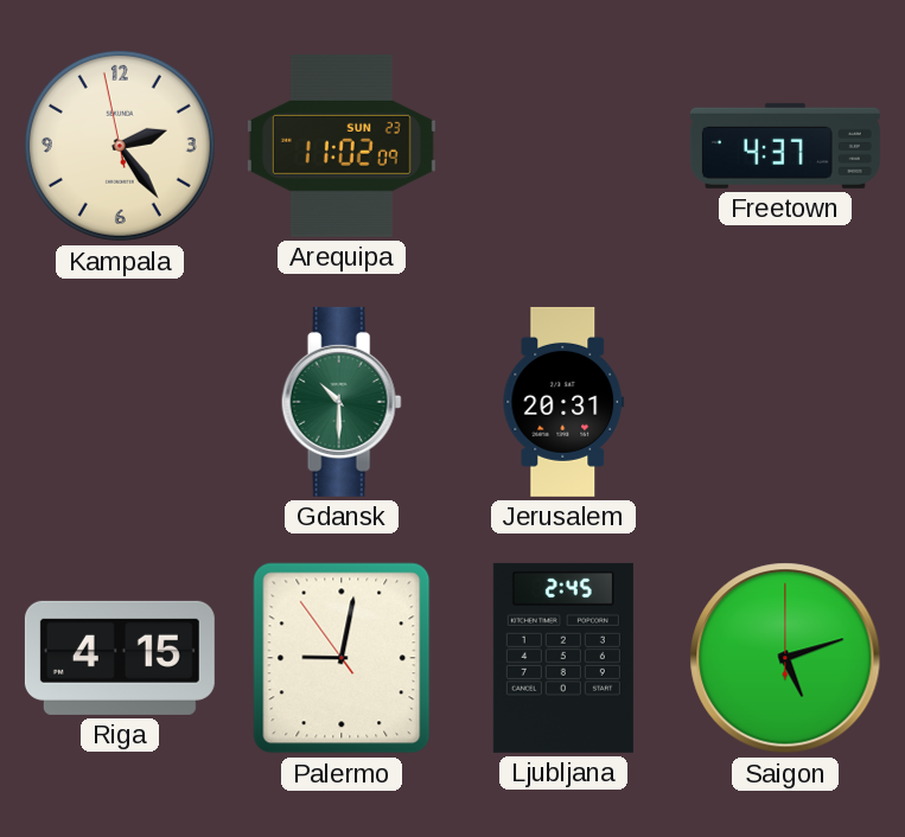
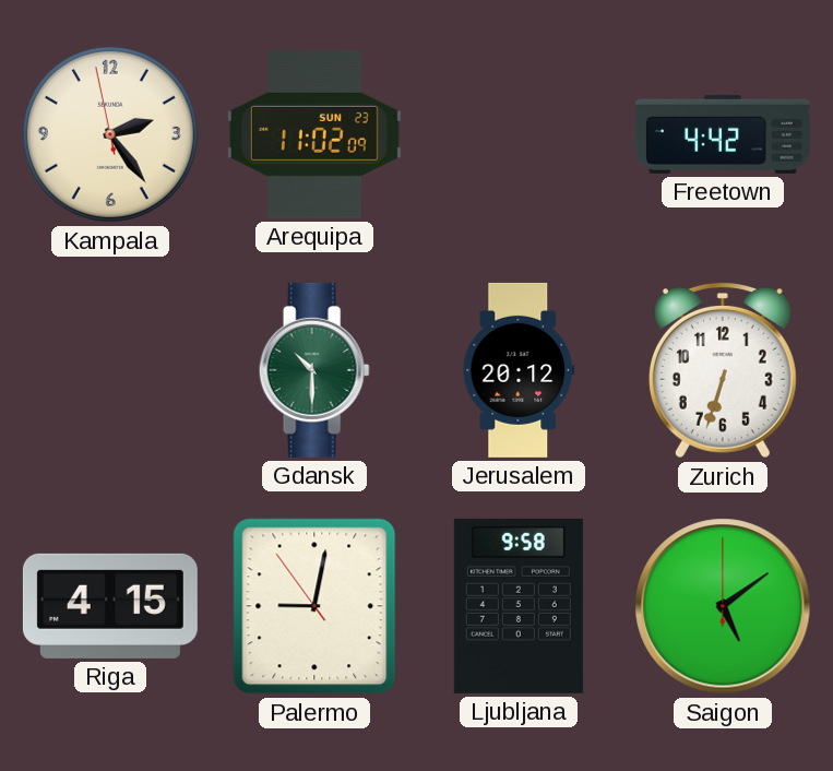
Freetown: 4:37 -> 4:42 (723, 134)
Jerusalem: 20:31 -> 20:12 (519, 370)
Zurich: none -> 6:33 (723, 370)
Ljubljana: 2:45 -> 9:58 (519, 606)
Saigon: 5:12 -> 5:09 (723, 606)
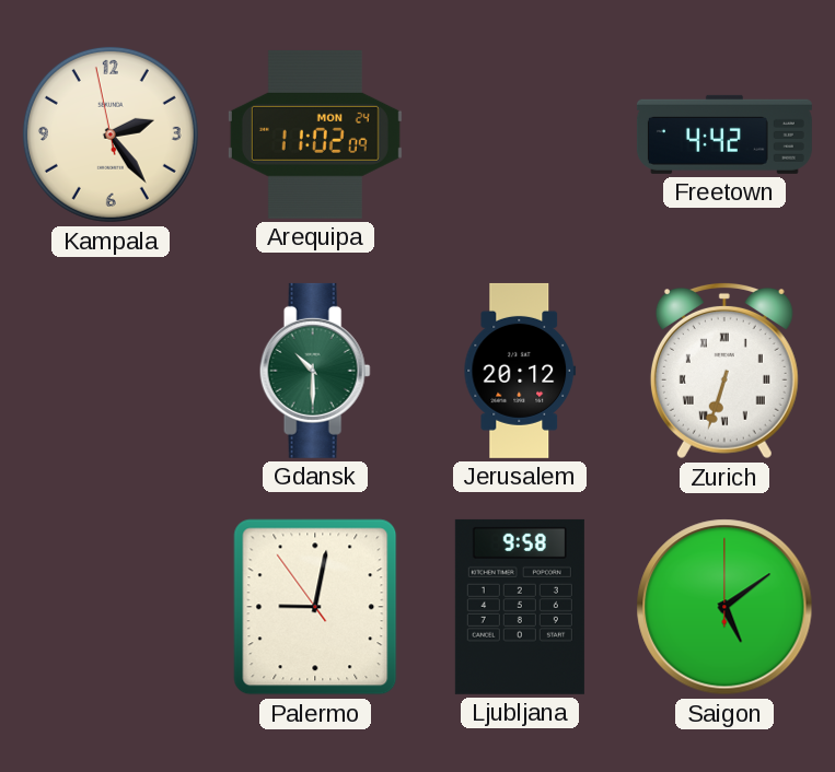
Arequipa date: SUN 23 -> MON 24 (315, 134)
Zurich numerals: Arabic -> Roman (724, 371)
Riga: 4:15 -> none (110, 606)
